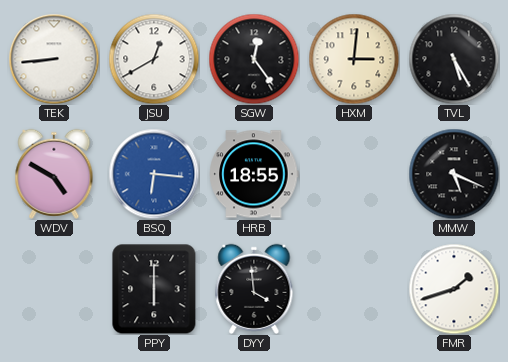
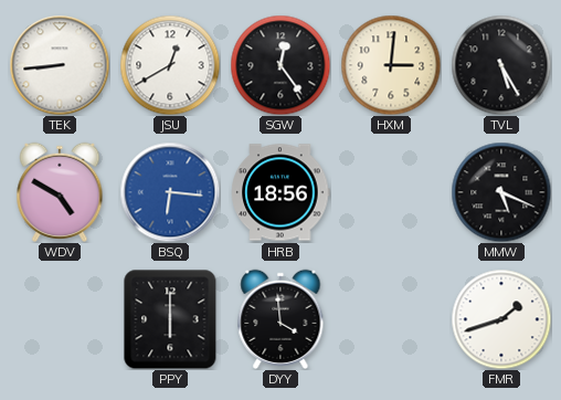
HRB: 18:55 -> 18:56 (280, 192)
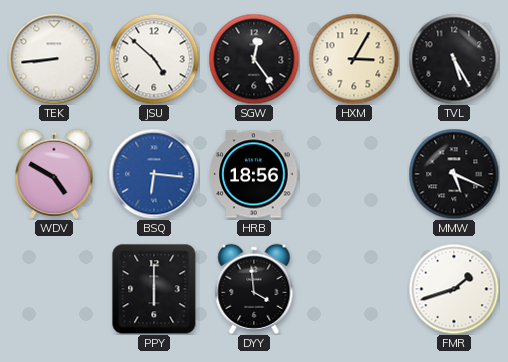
JSU: 12:40 -> 4:52 (154, 59)
HXM: 3:01 -> 3:05 (354, 59)
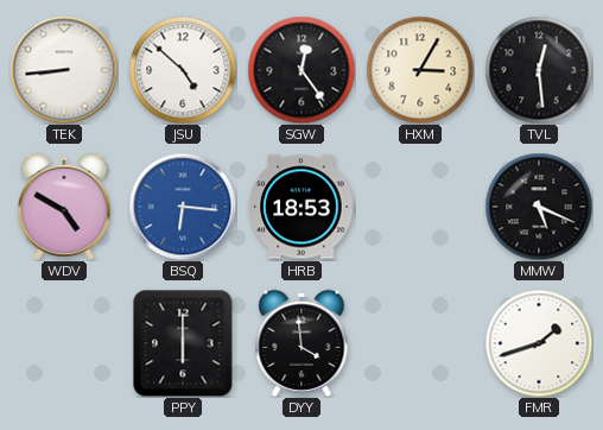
TVL: 5:25 -> 12:29 (539, 70)
HRB: 18:56 -> 18:53 (301, 207)
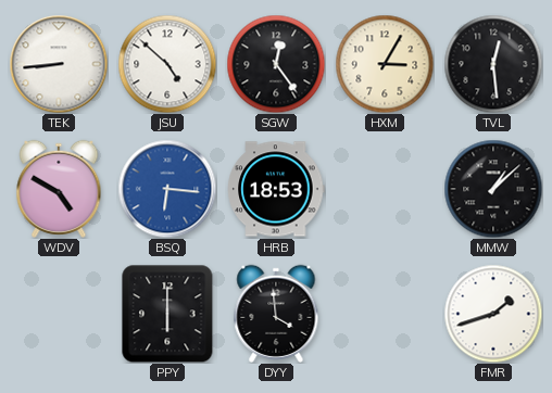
MMW: 5:19 -> 1:08 (493, 189)
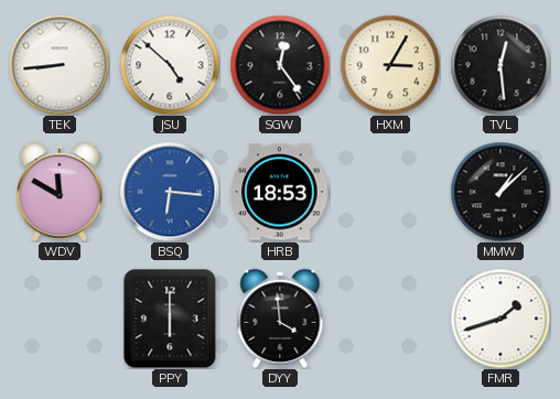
WDV: 4:50 -> 11:50 (60, 192)
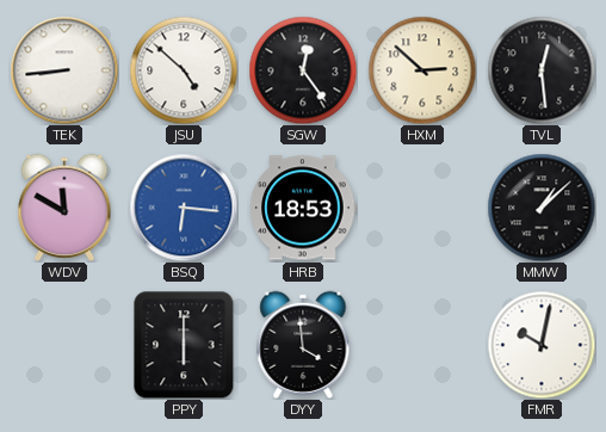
HXM: 3:05 -> 2:52 (422, 70)
FMR: 1:42 -> 10:02 (542, 345)
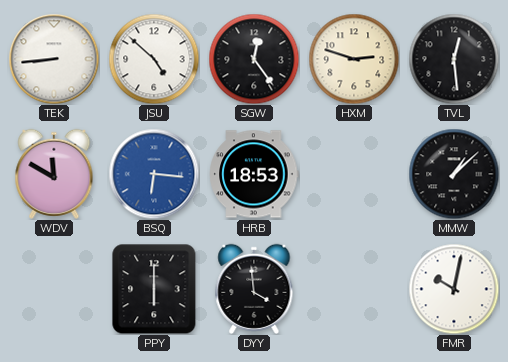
HXM: 2:52 -> 2:48 (354, 59)
